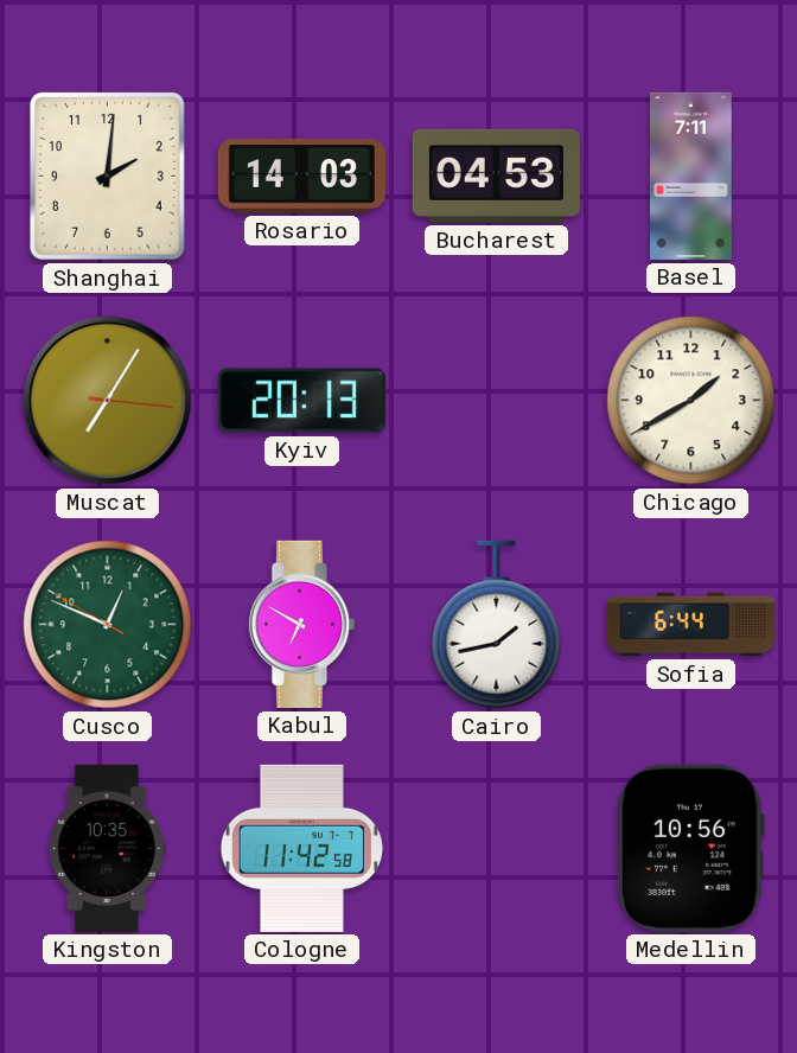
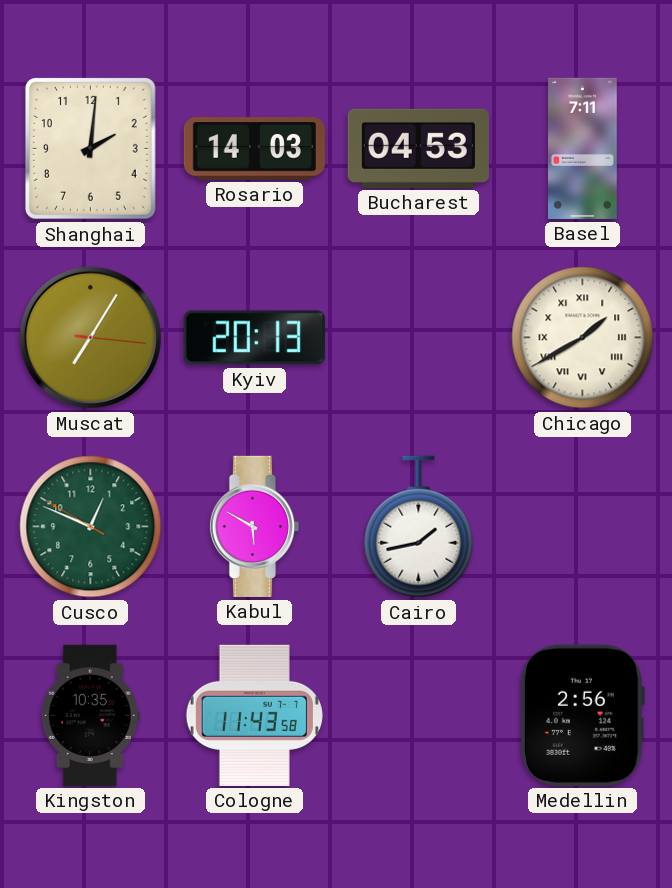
Chicago numerals: Arabic -> Roman (583, 338)
Kabul: 6:50 -> 5:50 (254, 526)
Sofia: 6:44 -> none (690, 625)
Cologne: 11:42 -> 11:43 (254, 715)
Medellin: 10:56 -> 2:56 (582, 715)
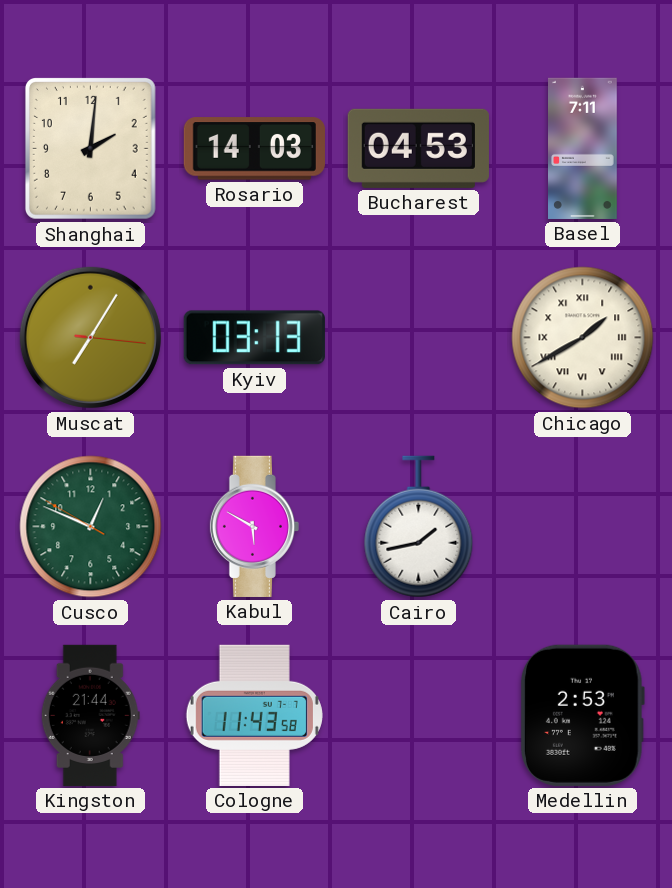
Kyiv: 20:13 -> 03:13 (254, 338)
Kingston: 10:35 -> 21:44 (90, 715)
Medellin: 2:56 -> 2:53 (582, 715)
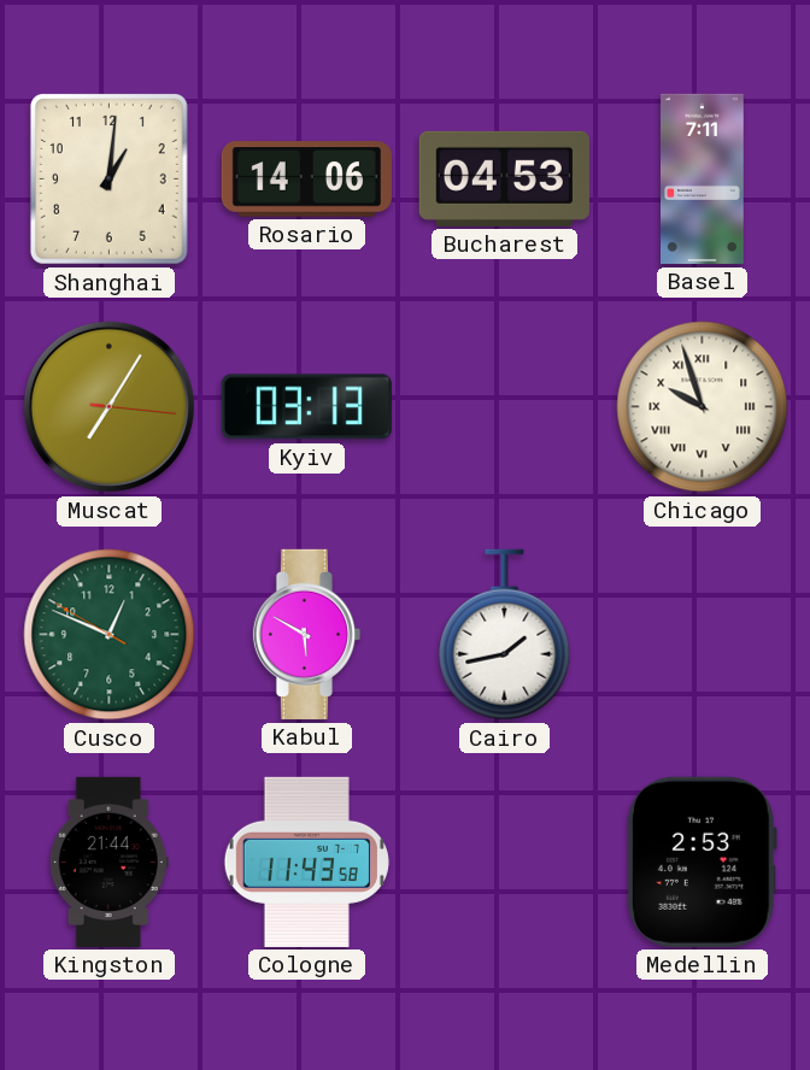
Shanghai: 2:01 -> 1:01 (108, 180)
Rosario: 14:03 -> 14:06 (306, 180)
Chicago: 1:40 -> 9:57 (703, 407)
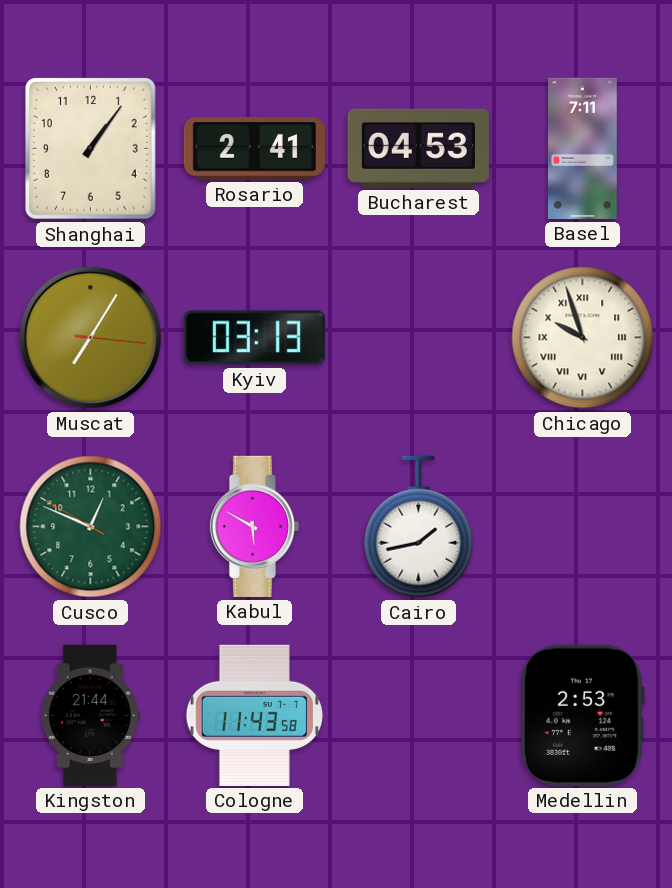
Shanghai: 1:01 -> 1:06 (90, 149)
Rosario: 14:06 -> 2:41 (254, 149)
